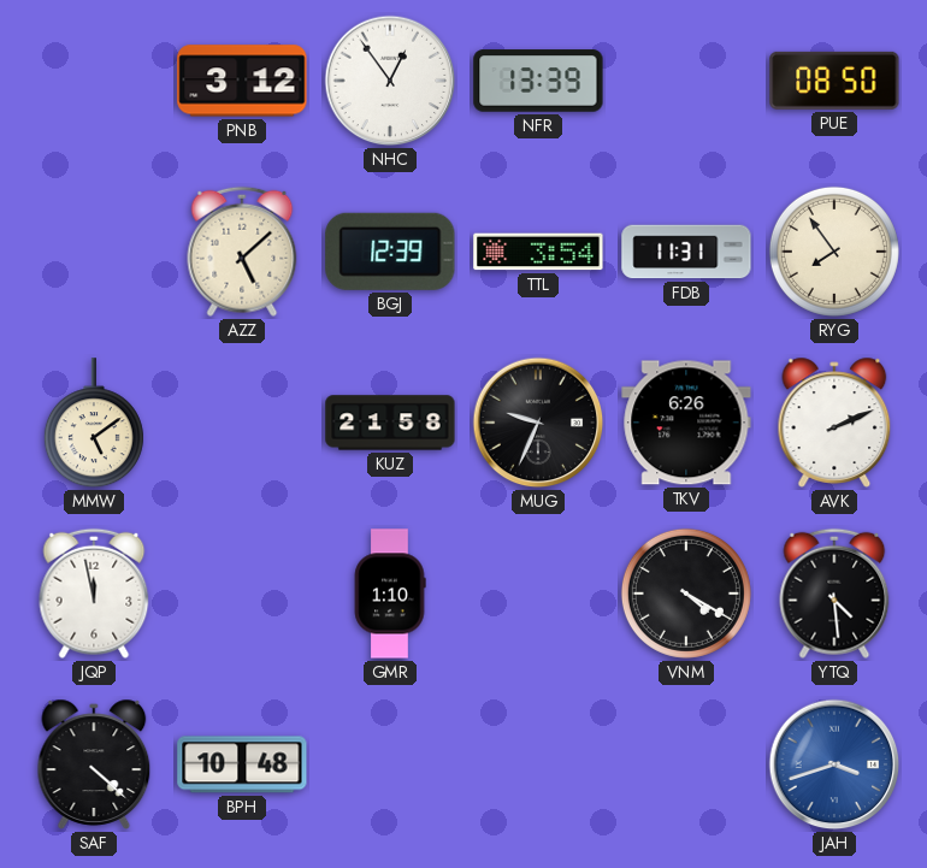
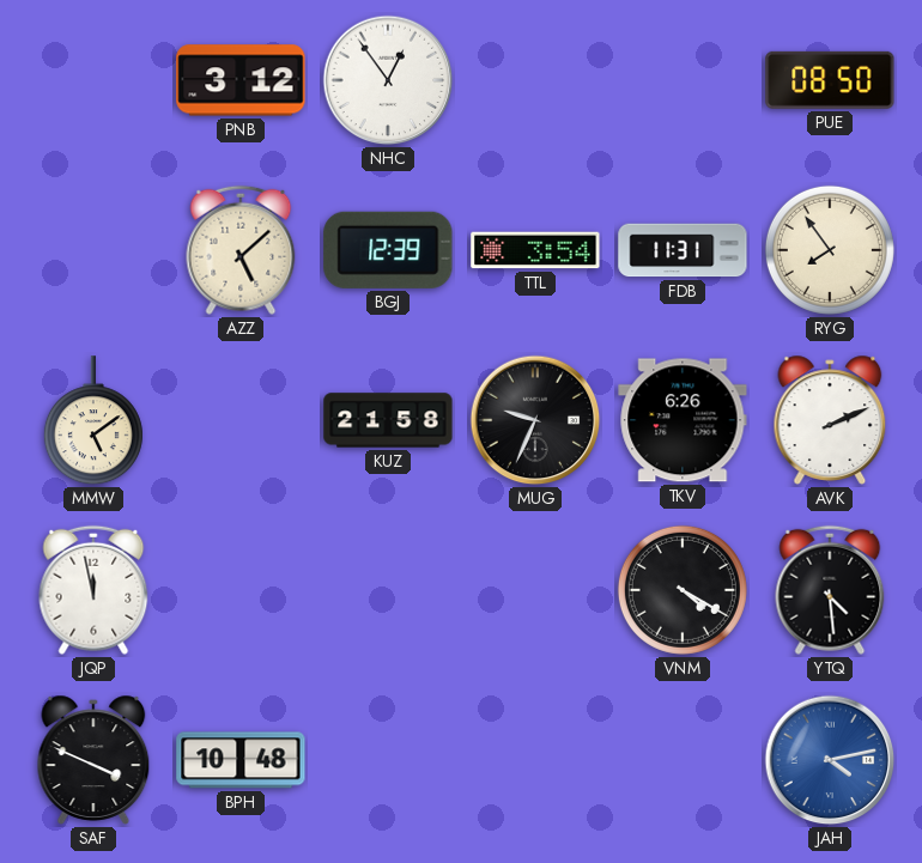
NFR: 13:39 -> none (538, 81)
GMR: 1:10 -> none (390, 594)
SAF: 4:22 -> 3:49 (93, 760)
JAH: 3:42 -> 4:13 (830, 760)
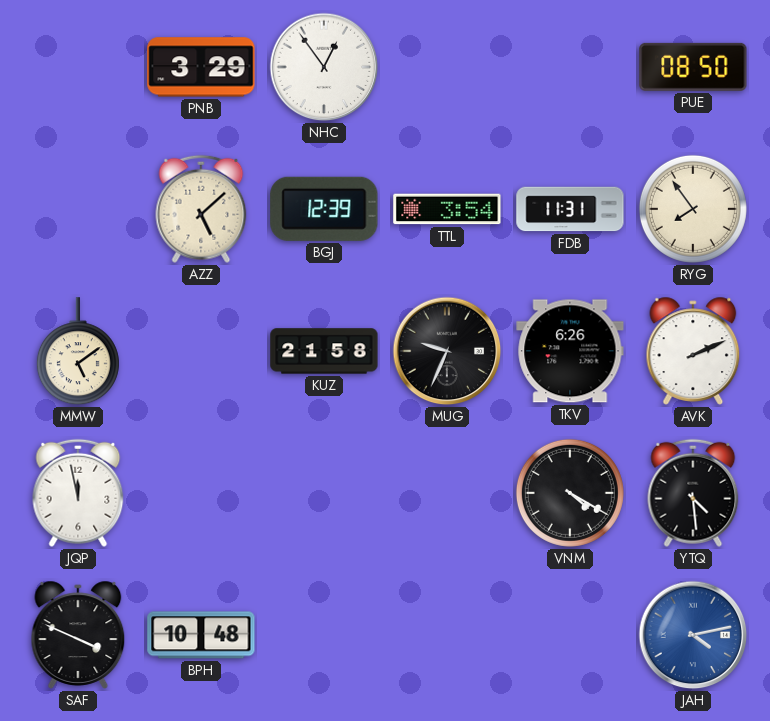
PNB: 3:12 -> 3:29 (201, 67)
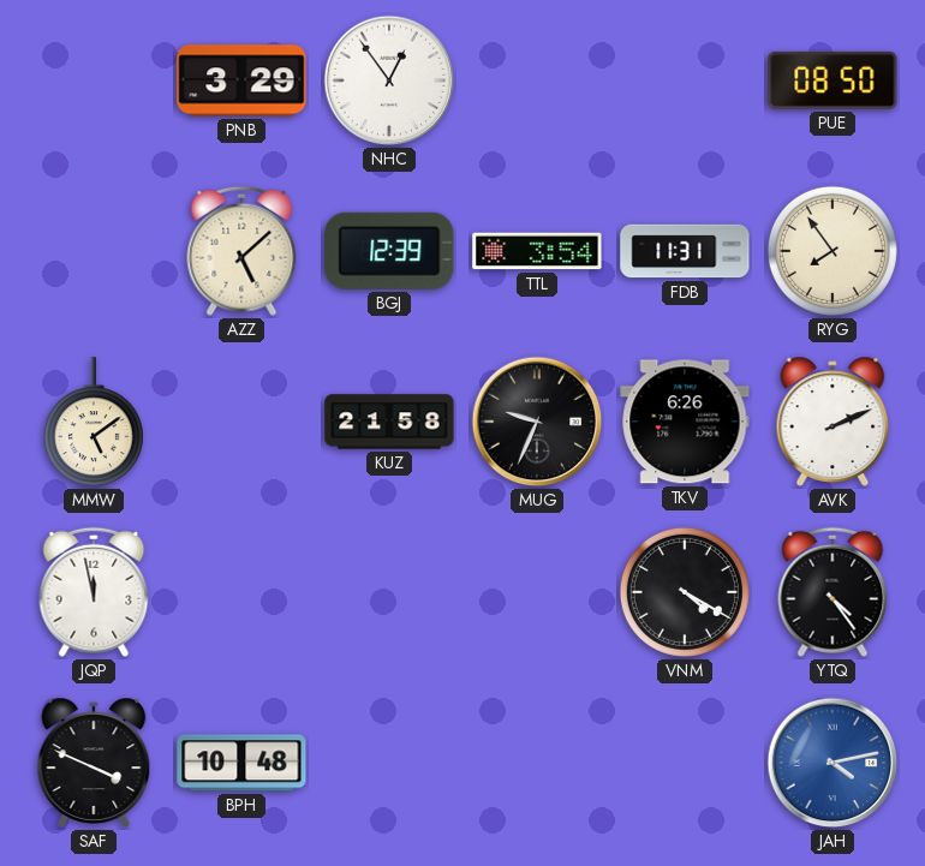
YTQ: 4:29 -> 4:24 (832, 592)
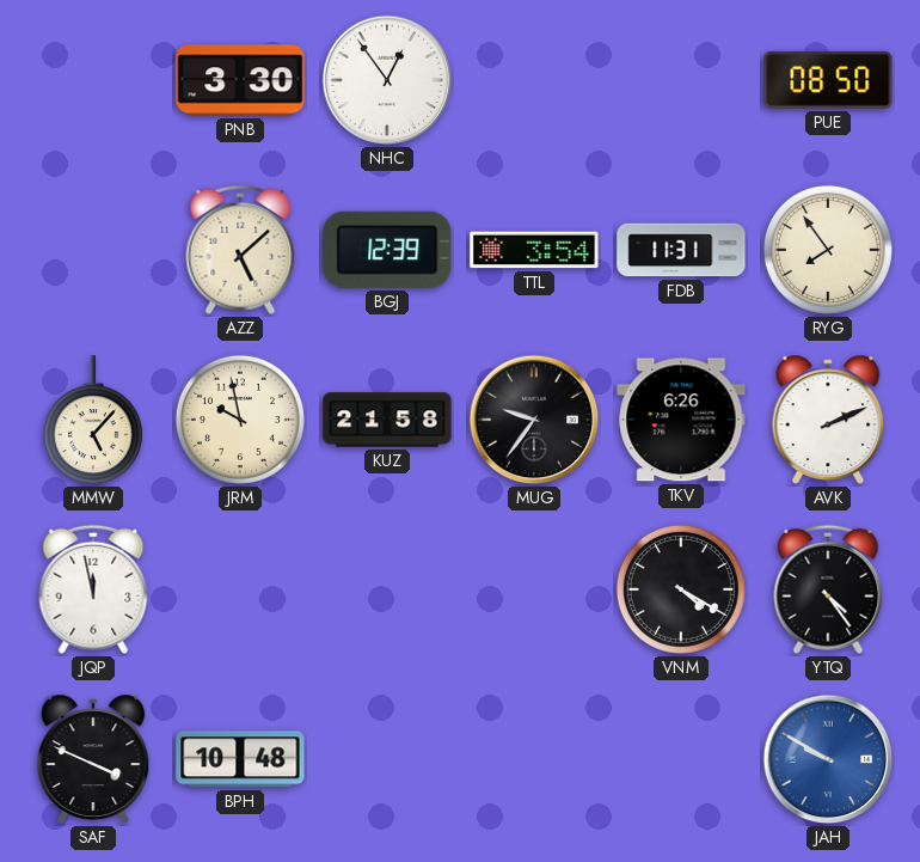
PNB: 3:29 -> 3:30 (240, 80)
MMW: 5:09 -> 5:07 (93, 421)
JRM: none -> 9:58 (240, 420)
MUG: 9:34 -> 9:36 (534, 420)
JAH: 4:13 -> 9:50 (828, 759)
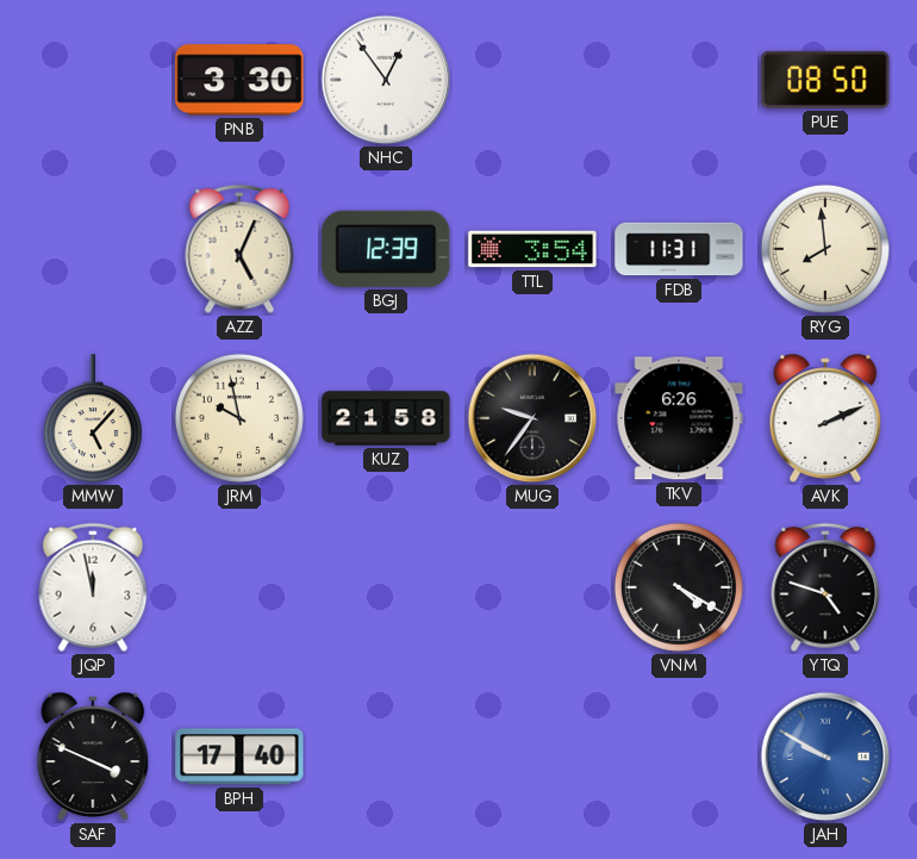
AZZ: 5:08 -> 5:04 (239, 249)
RYG: 7:54 -> 7:59 (825, 249)
YTQ: 4:24 -> 4:48 (825, 587)
BPH: 10:48 -> 17:40 (239, 757)
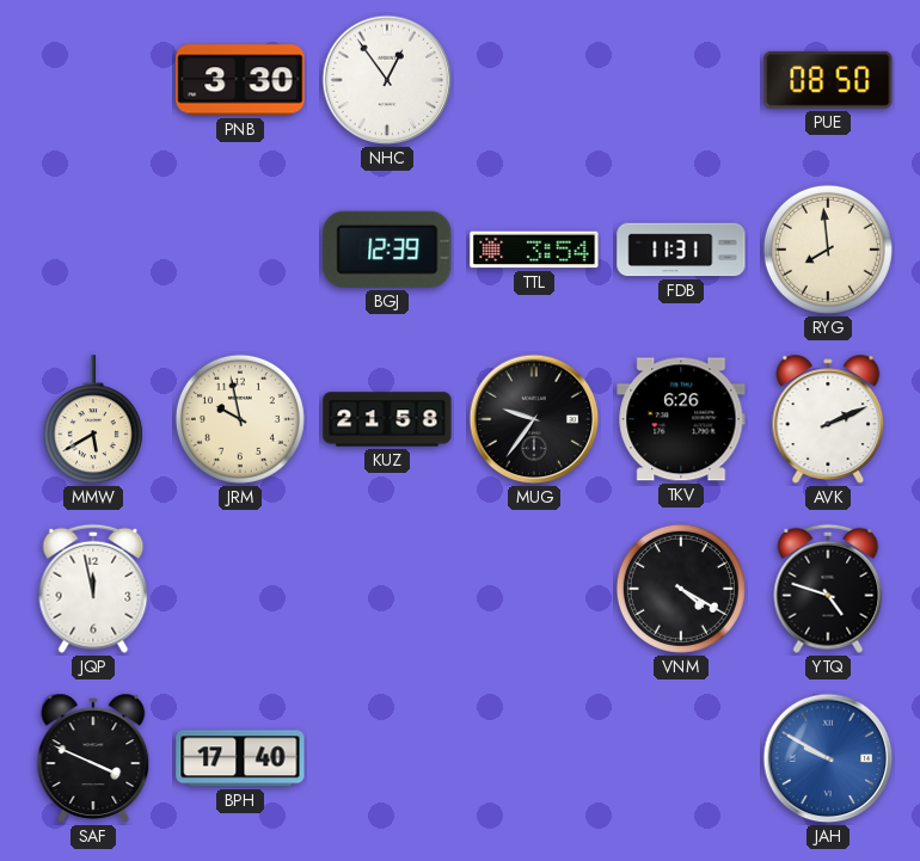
AZZ: 5:04 -> none (239, 249)
MMW: 5:07 -> 5:40 (93, 420)
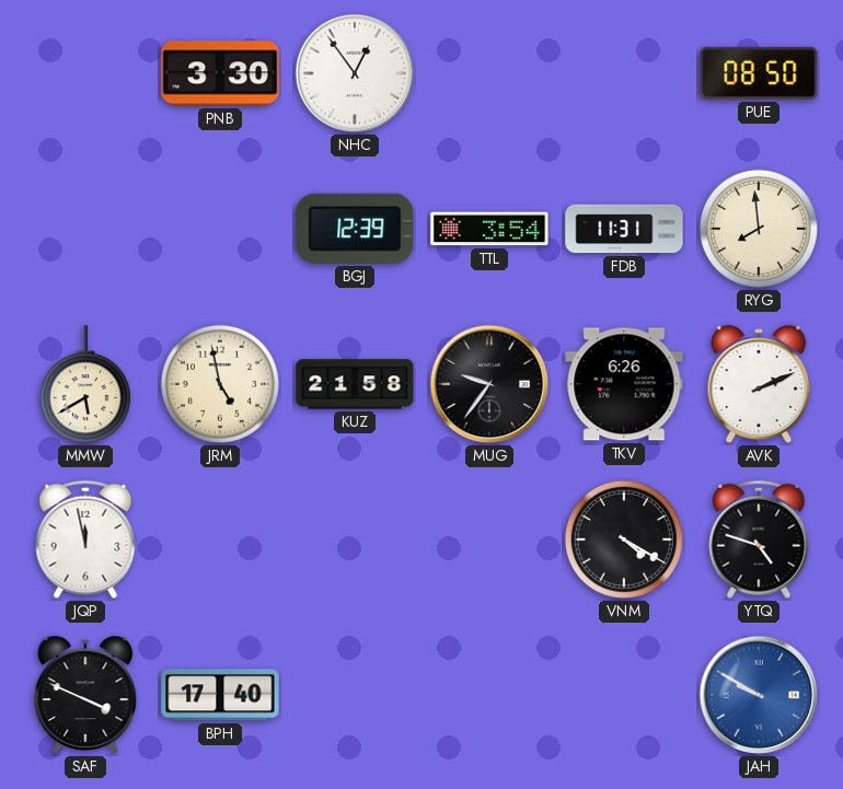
JRM: 9:58 -> 4:58 (220, 384)
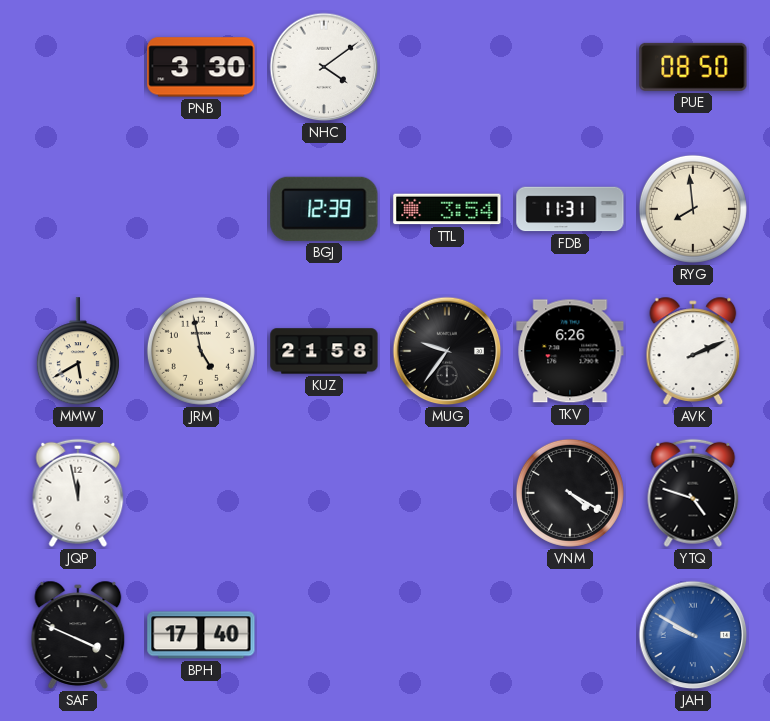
NHC: 12:54 -> 4:09 (324, 67)
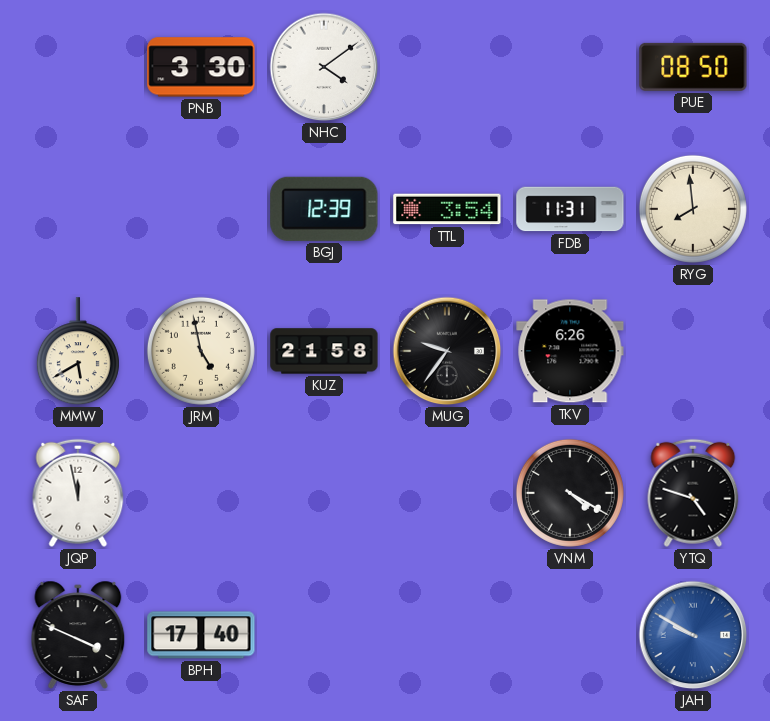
AVK: 2:11 -> none (693, 351)
